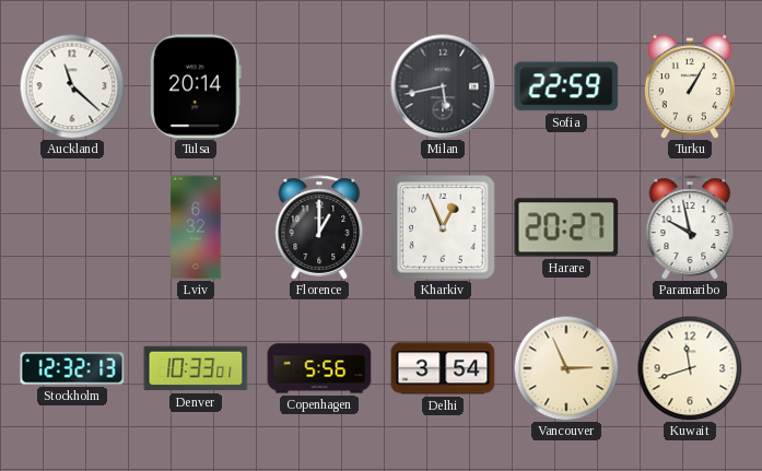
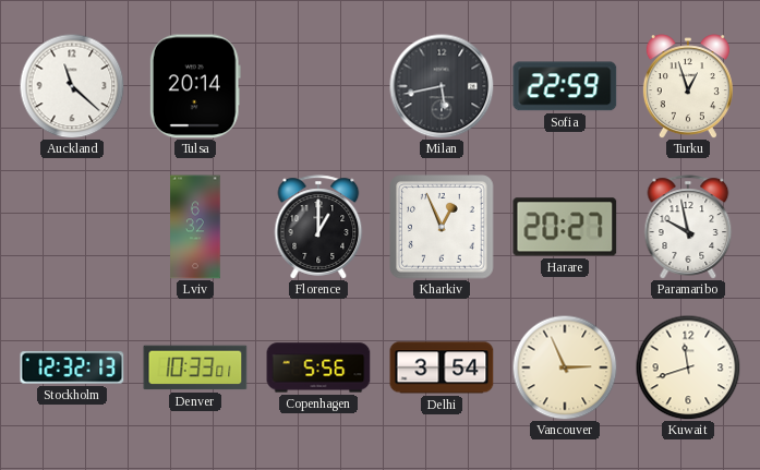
Turku: 1:05 -> 12:57 (688, 86)
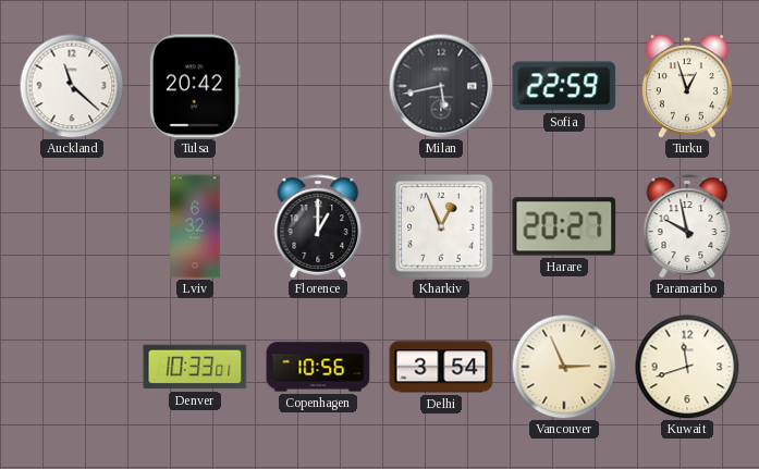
Tulsa: 20:14 -> 20:42 (195, 86)
Stockholm: 12:32 -> none (72, 367)
Copenhagen: 5:56 -> 10:56 (318, 367)
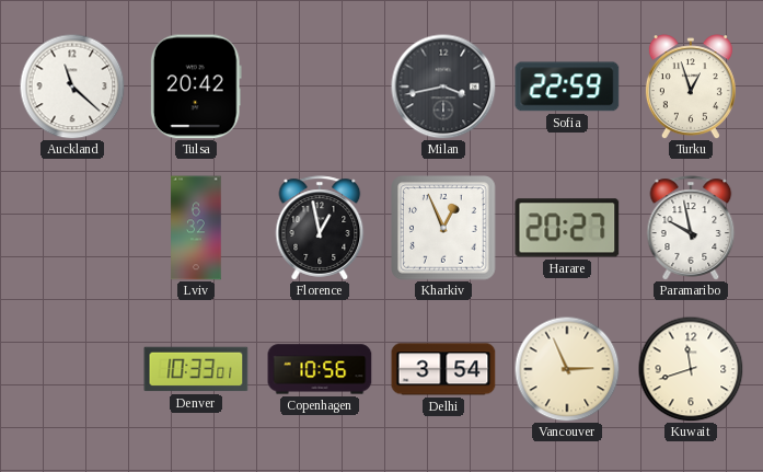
Milan: 5:43 -> 3:43 (443, 87)
Florence: 1:00 -> 12:58 (320, 228)
